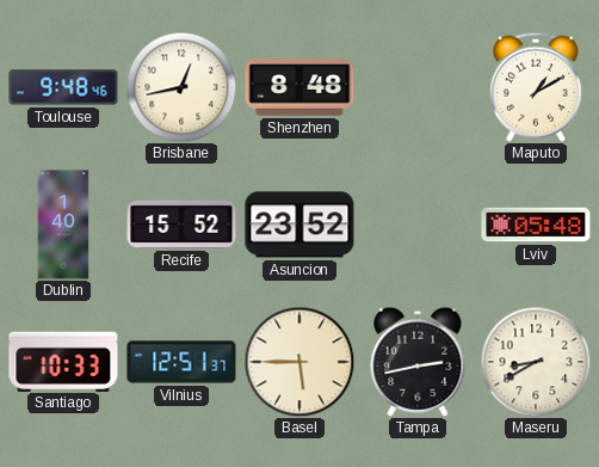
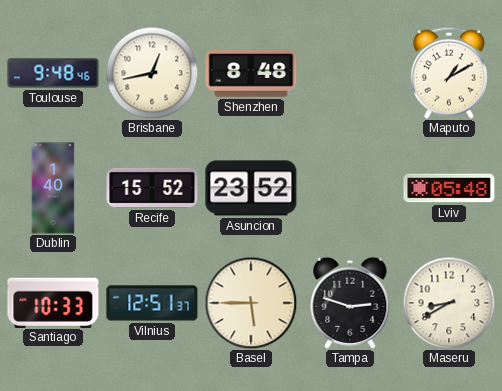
Tampa: 2:43 -> 2:48 (350, 303)
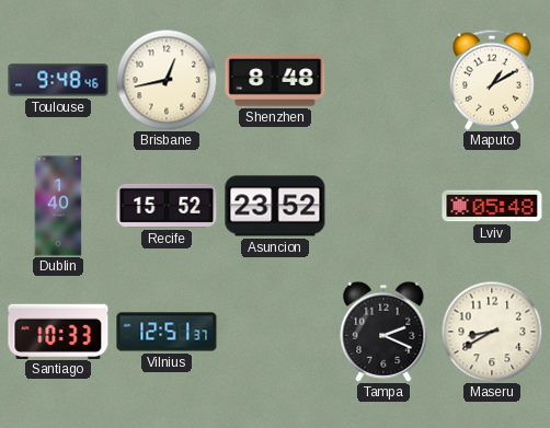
Basel: 5:45 -> none (251, 303)
Tampa: 2:48 -> 2:19 (383, 332)
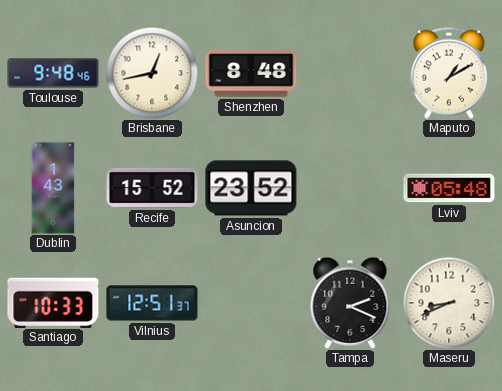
Dublin: 1:40 -> 1:43 (53, 188)
Maseru: 8:40 -> 8:41 (449, 303)
